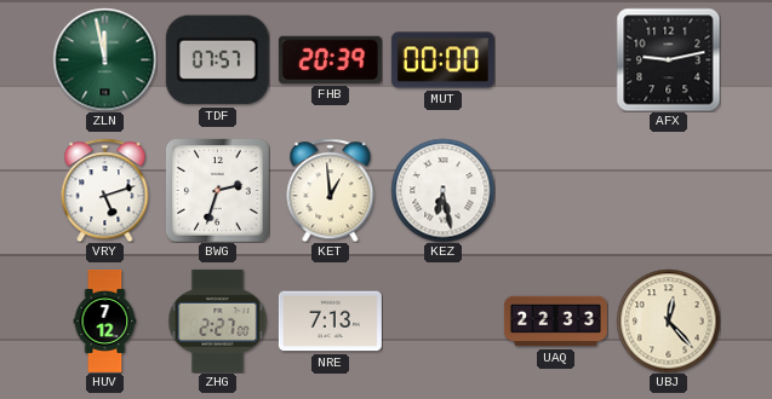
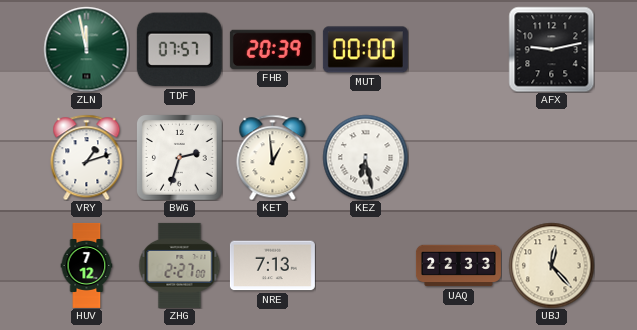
VRY: 5:12 -> 1:12 (87, 157)
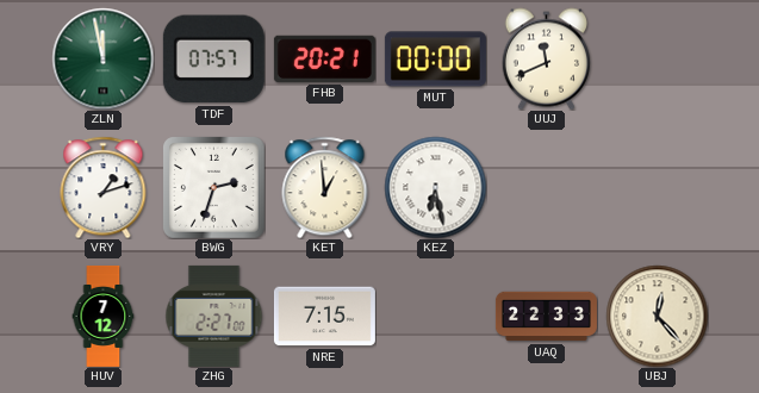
FHB: 20:39 -> 20:21 (324, 58)
UUJ: none -> 11:41 (546, 58)
AFX: 9:13 -> none (551, 49)
NRE: 7:13 -> 7:15 (324, 317)
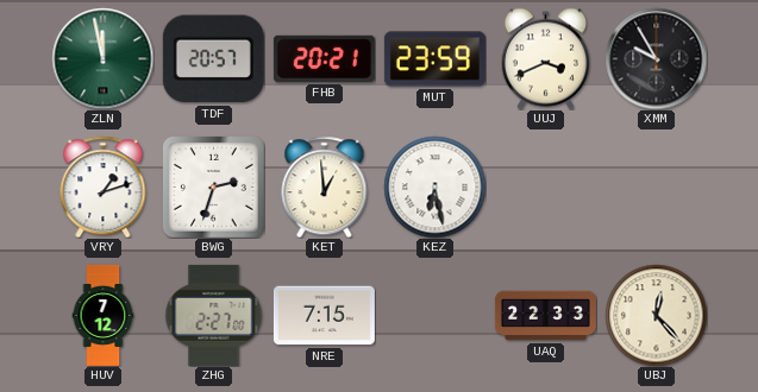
TDF: 07:57 -> 20:57 (213, 59)
MUT: 00:00 -> 23:59 (434, 59)
UUJ: 11:41 -> 3:41 (545, 58)
XMM: none -> 9:55 (656, 58)
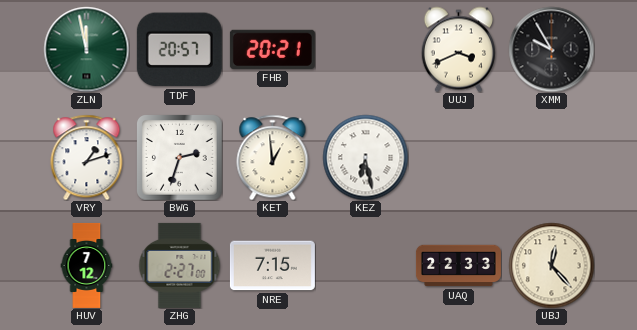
MUT: 23:59 -> none (434, 59)
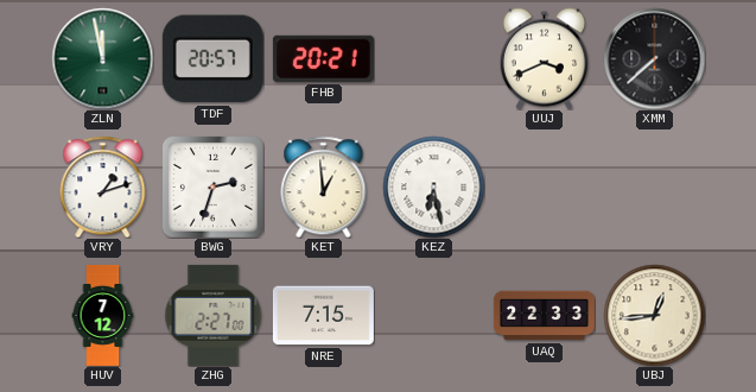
XMM: 9:55 -> 7:38 (654, 58)
UBJ: 12:23 -> 12:44 (654, 315)
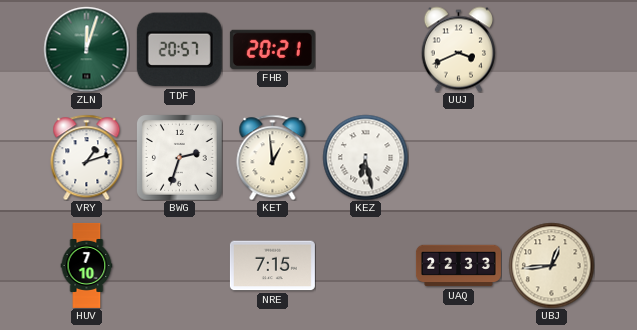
ZLN: 11:58 -> 12:03 (86, 49)
XMM: 7:38 -> none (654, 58)
HUV: 7:12 -> 7:10 (87, 265)
ZHG: 2:27 -> none (214, 315)
